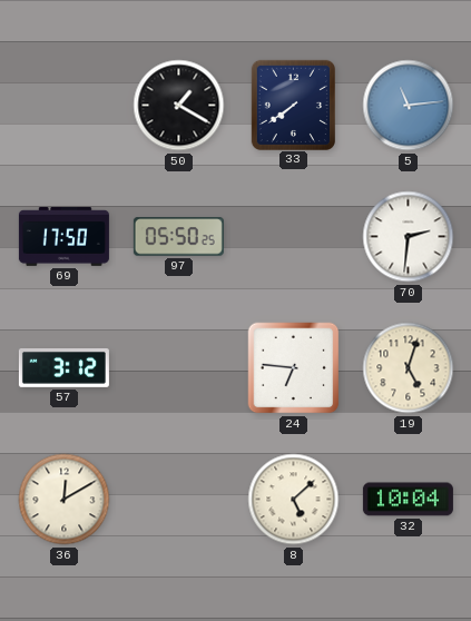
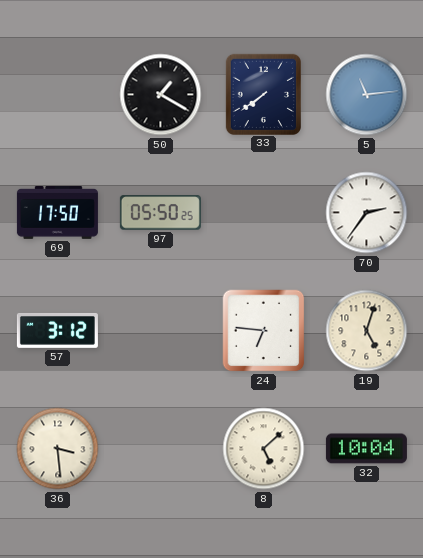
70: 2:31 -> 2:36 (367, 213)
36: 12:10 -> 3:29 (58, 449)
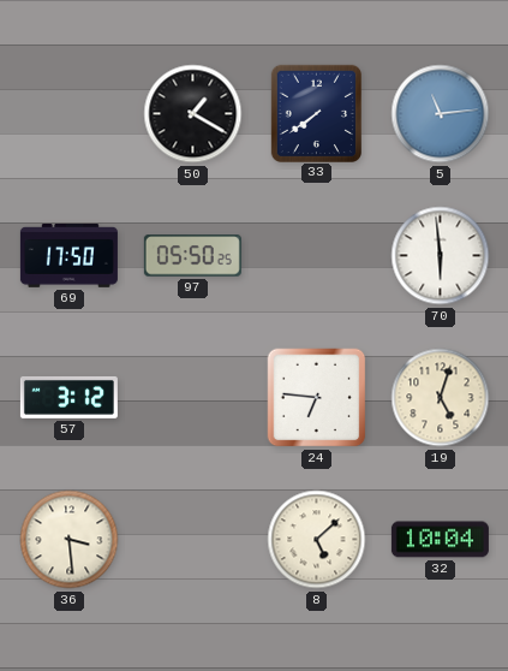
70: 2:36 -> 5:59 (441, 256)
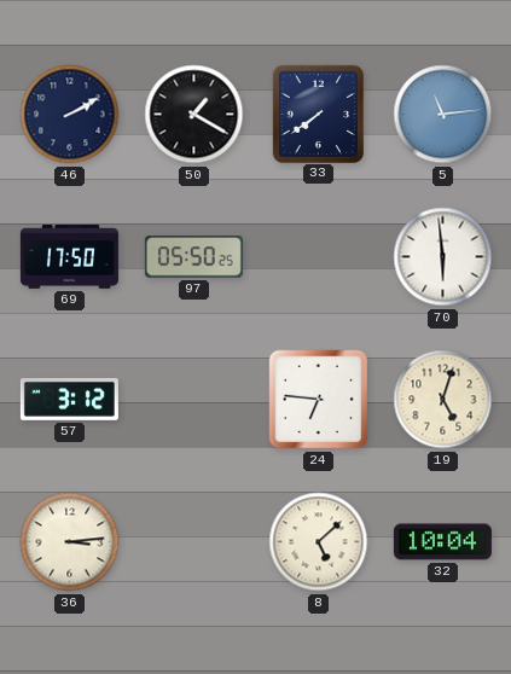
46: none -> 2:10 (70, 115)
36: 3:29 -> 3:14 (70, 542)
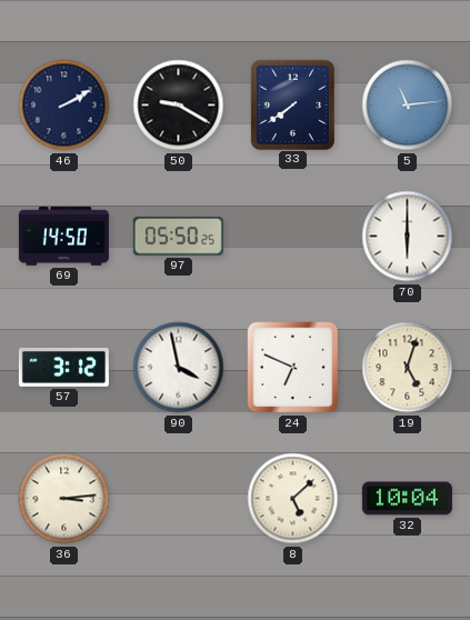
50: 1:20 -> 9:20 (179, 106)
69: 17:50 -> 14:50 (63, 237)
70: 5:59 -> 6:00 (408, 237)
90: none -> 3:58 (179, 368)
24: 6:46 -> 6:49 (293, 368)
